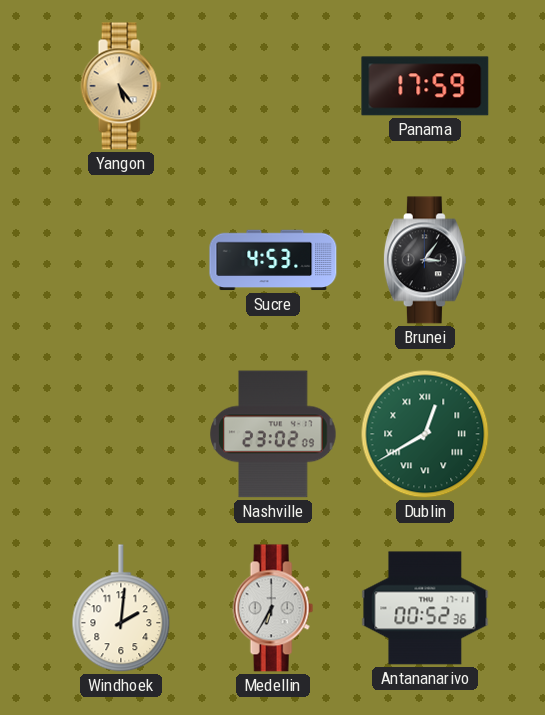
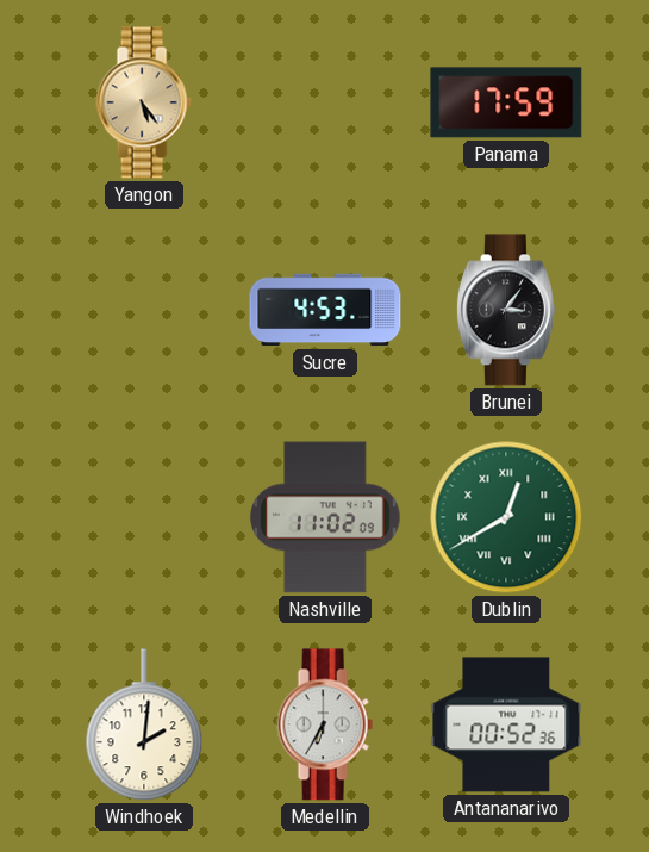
Nashville: 23:02 -> 11:02 (325, 517)
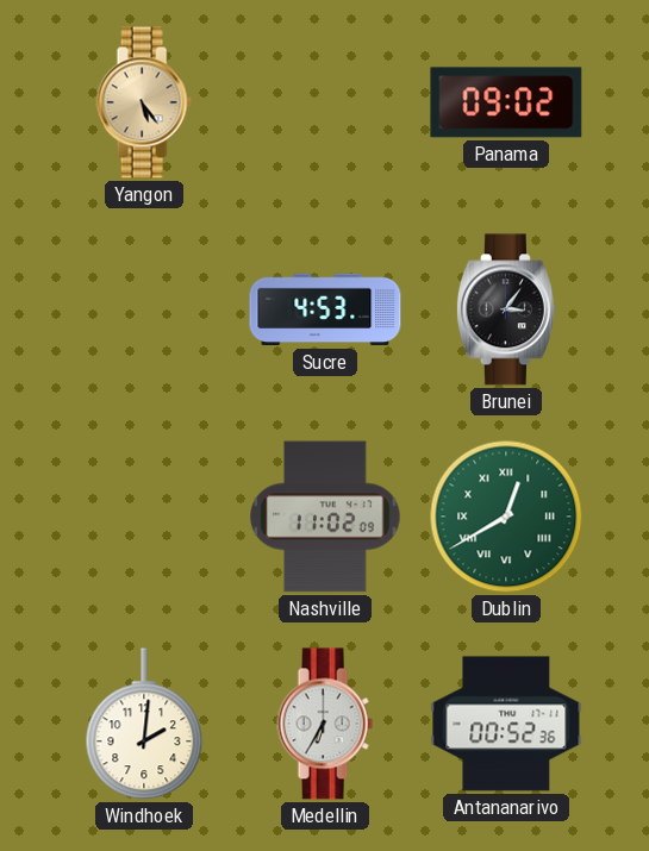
Panama: 17:59 -> 09:02 (506, 102)
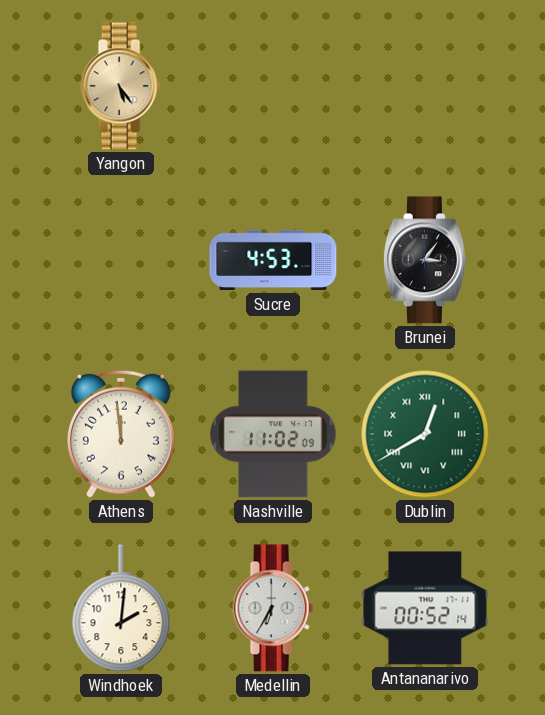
Panama: 09:02 -> none (506, 102)
Athens: none -> 11:59 (121, 434)
Antananarivo: 00:52:36 -> 00:52:14 (425, 608)
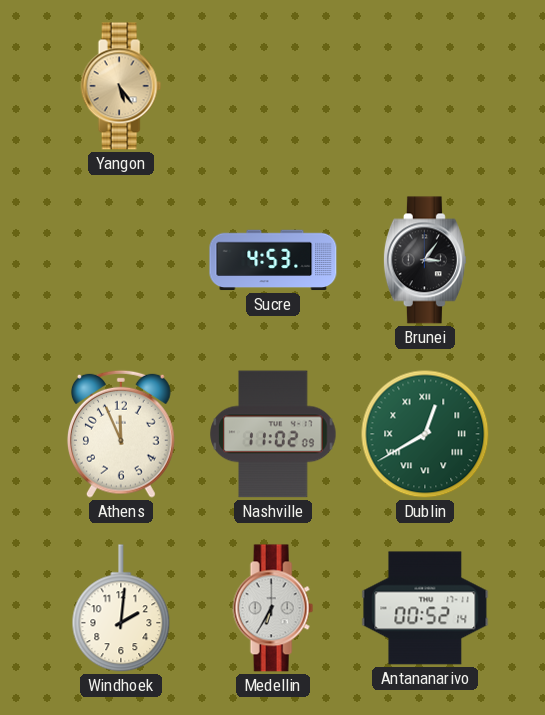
Athens: 11:59 -> 11:56 (121, 434)
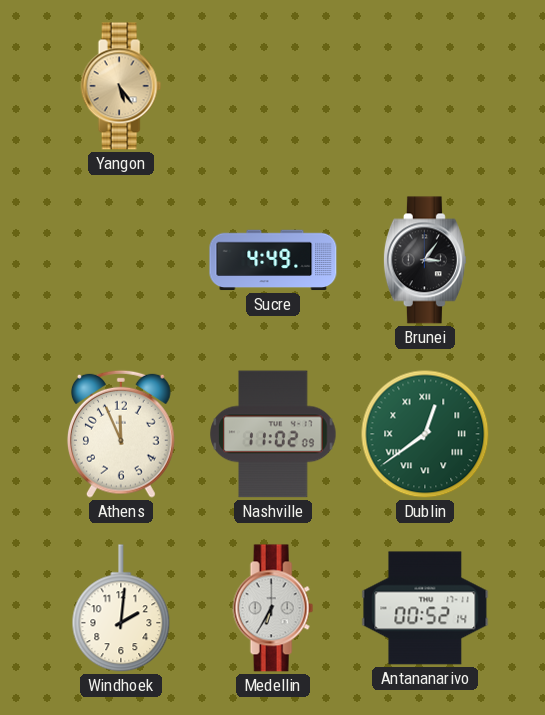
Sucre: 4:53 -> 4:49 (273, 260)
Dublin: 12:40 -> 12:39 (425, 434)
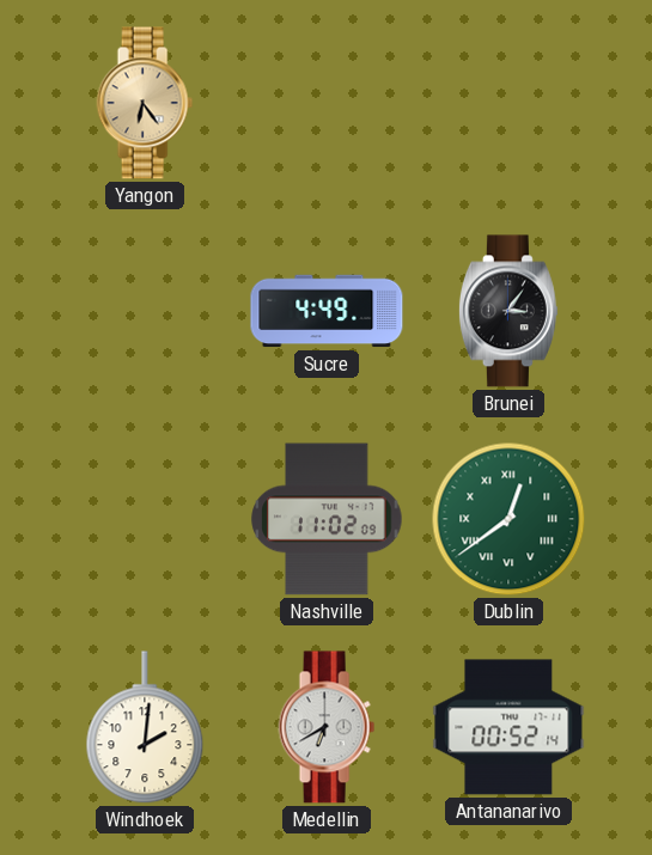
Yangon: 5:24 -> 6:24 (145, 103)
Athens: 11:56 -> none (121, 434)
Medellin: 6:35 -> 6:40 (327, 727)
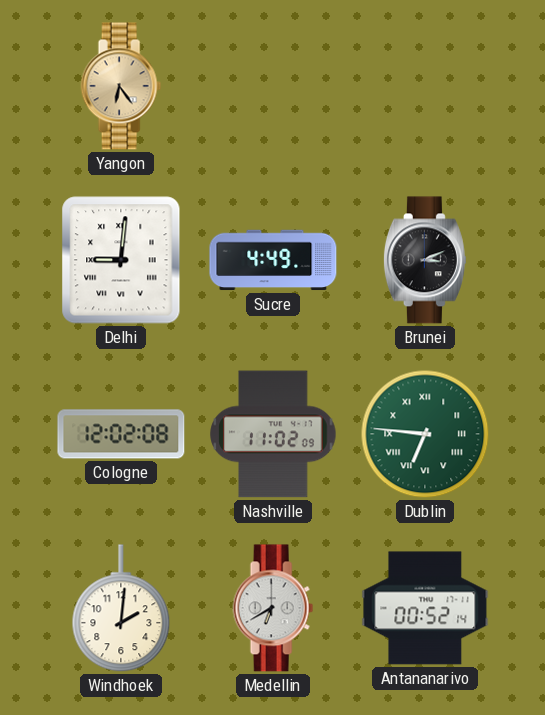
Delhi: none -> 9:01 (121, 260)
Brunei: 3:06 -> 3:11 (425, 260)
Cologne: none -> 12:02 (121, 434)
Dublin: 12:39 -> 6:46 (425, 434)
